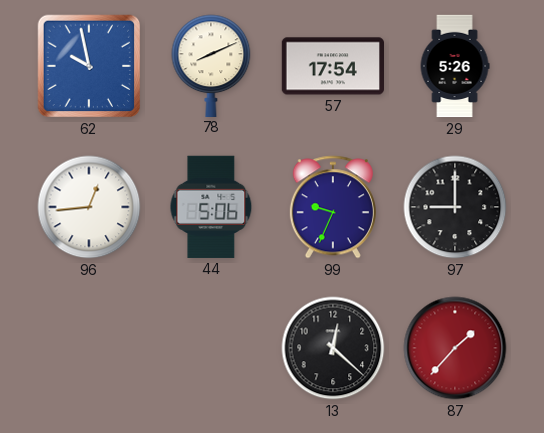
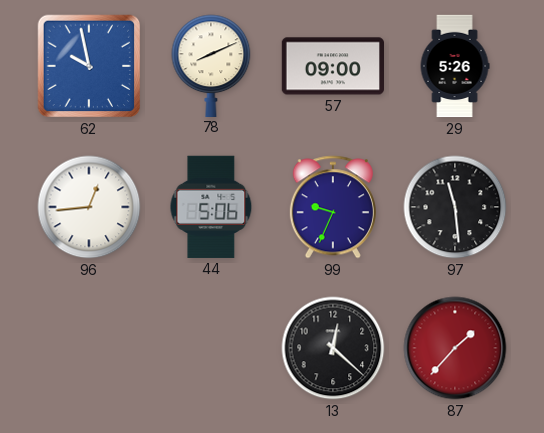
57: 17:54 -> 09:00 (332, 66)
97: 9:00 -> 11:29 (455, 207)
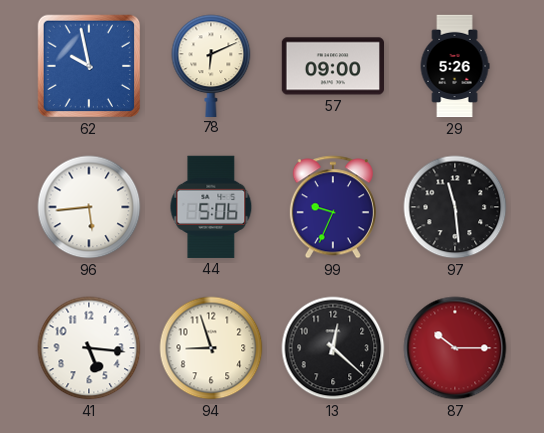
78: 8:11 -> 6:11 (211, 65)
96: 12:44 -> 5:44 (89, 207)
41: none -> 5:16 (89, 348)
94: none -> 8:57 (211, 348)
87: 1:37 -> 10:15 (455, 348)
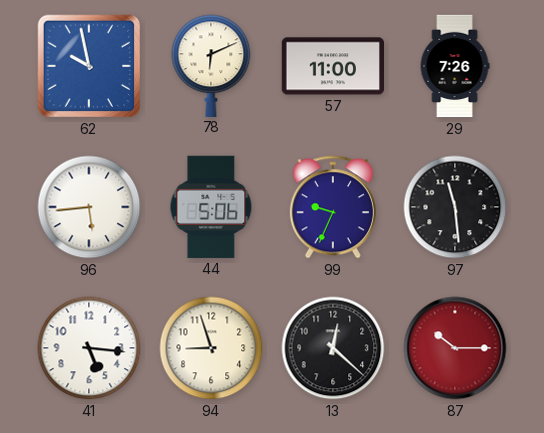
57: 09:00 -> 11:00 (332, 66)
29: 5:26 -> 7:26 (455, 66)
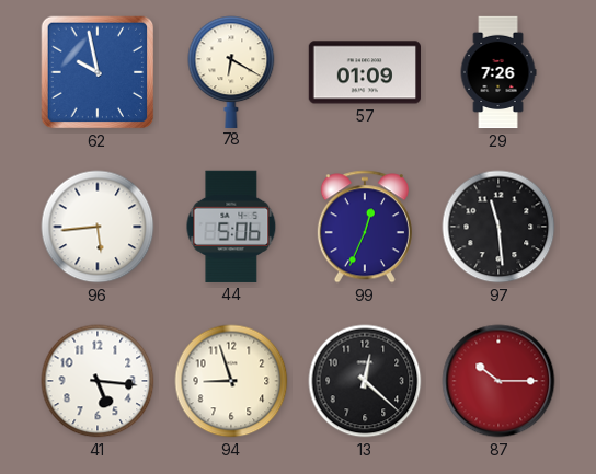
78: 6:11 -> 6:20 (231, 71)
57: 11:00 -> 01:09 (364, 72)
99: 9:34 -> 12:34 (365, 227)
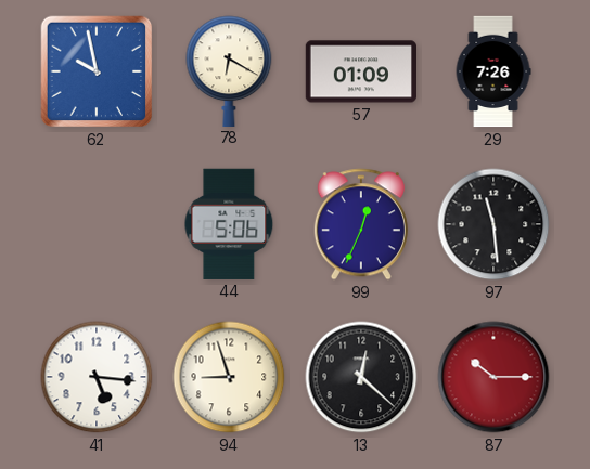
96: 5:44 -> none (98, 227)
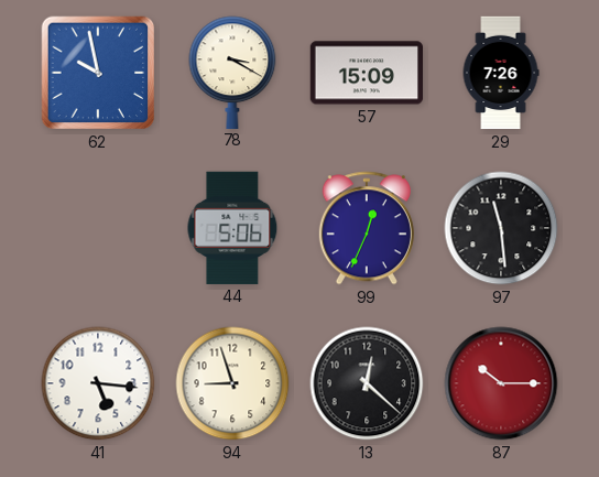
78: 6:20 -> 3:20 (232, 72)
57: 01:09 -> 15:09 (366, 73)
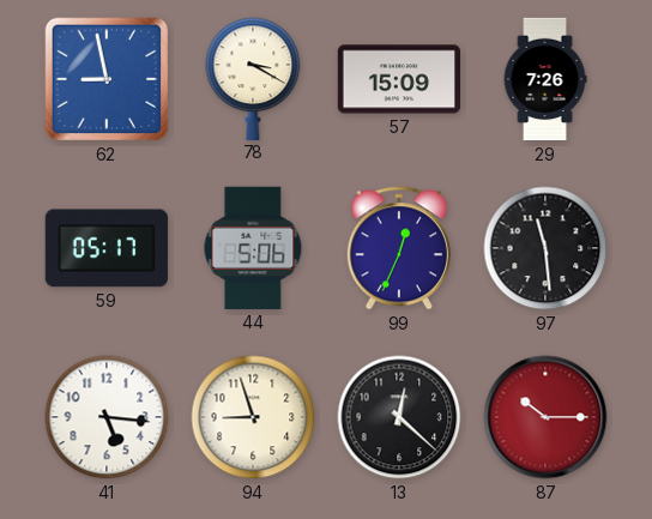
62: 9:58 -> 8:58 (107, 79)
59: none -> 05:17 (107, 248)
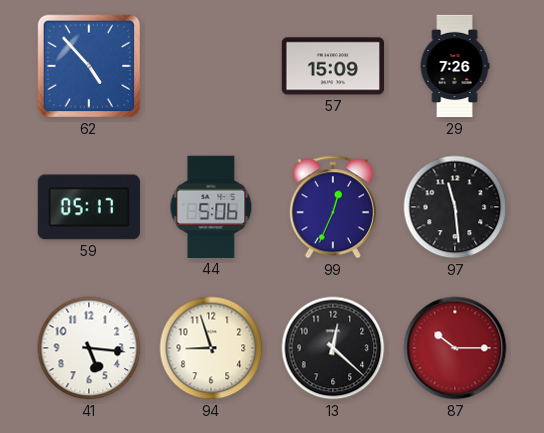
62: 8:58 -> 4:53 (89, 66)
78: 3:20 -> none (253, 78)
